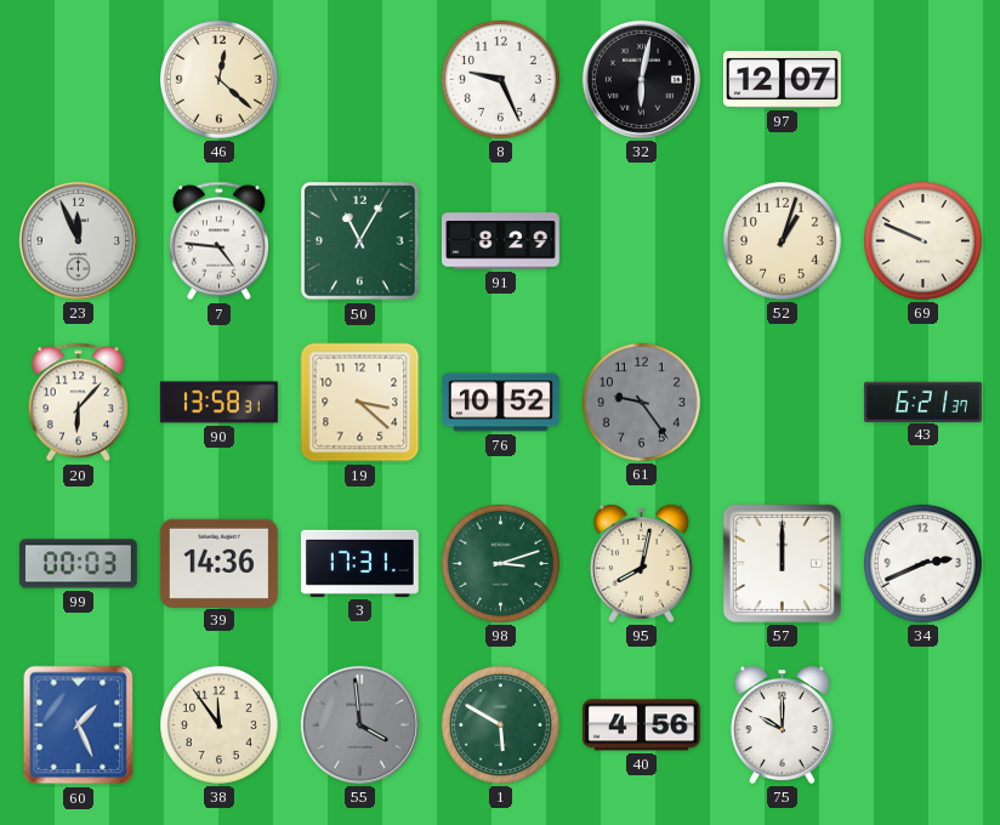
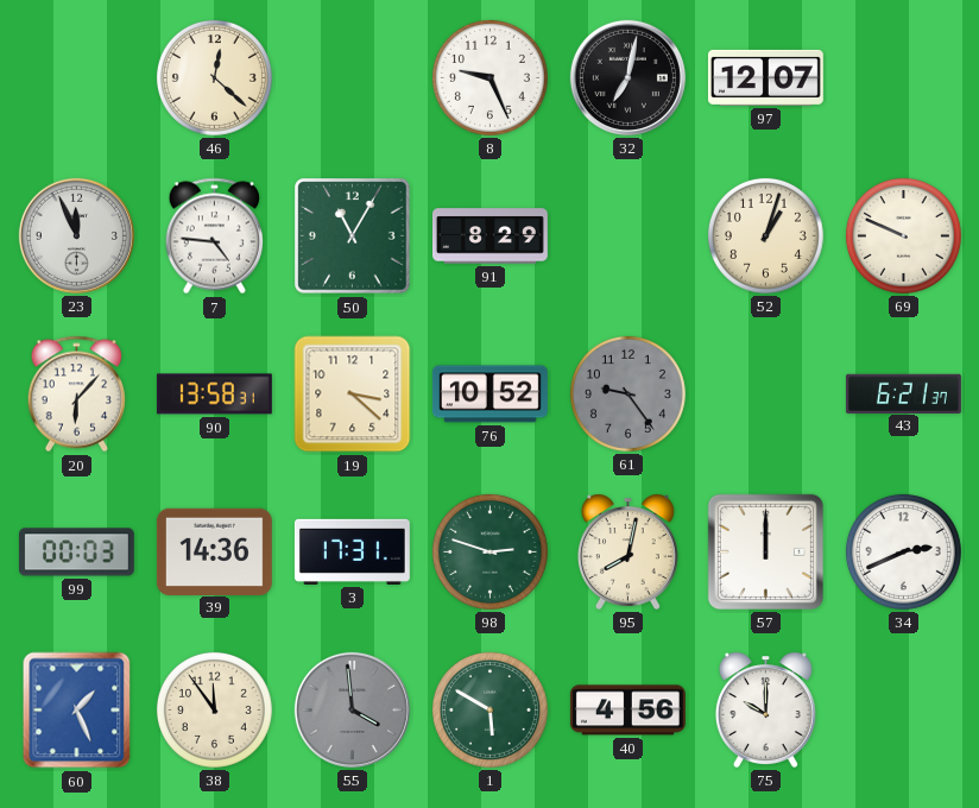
32: 6:02 -> 7:02 (627, 77)
98: 3:12 -> 2:48 (489, 551)
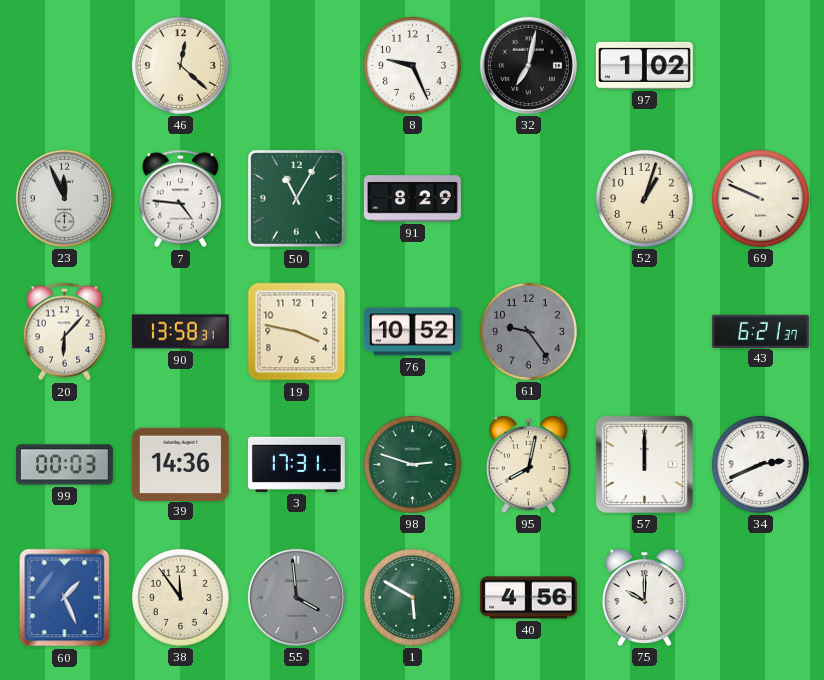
97: 12:07 -> 1:02 (644, 65)
19: 3:22 -> 3:47 (297, 332)
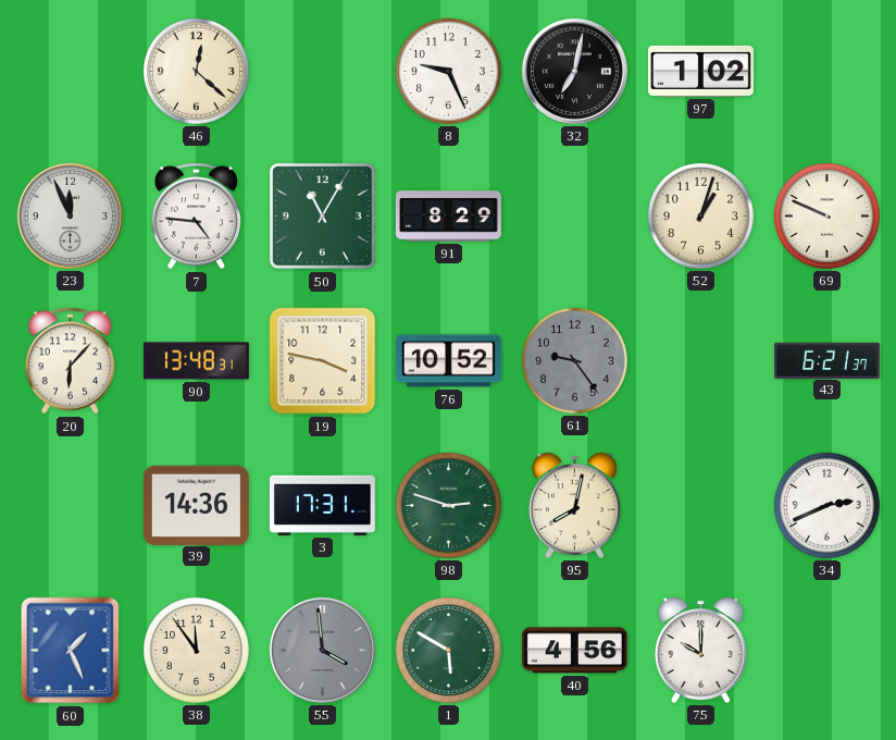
90: 13:58 -> 13:48 (196, 361)
99: 00:03 -> none (64, 465)
57: 12:00 -> none (644, 464)
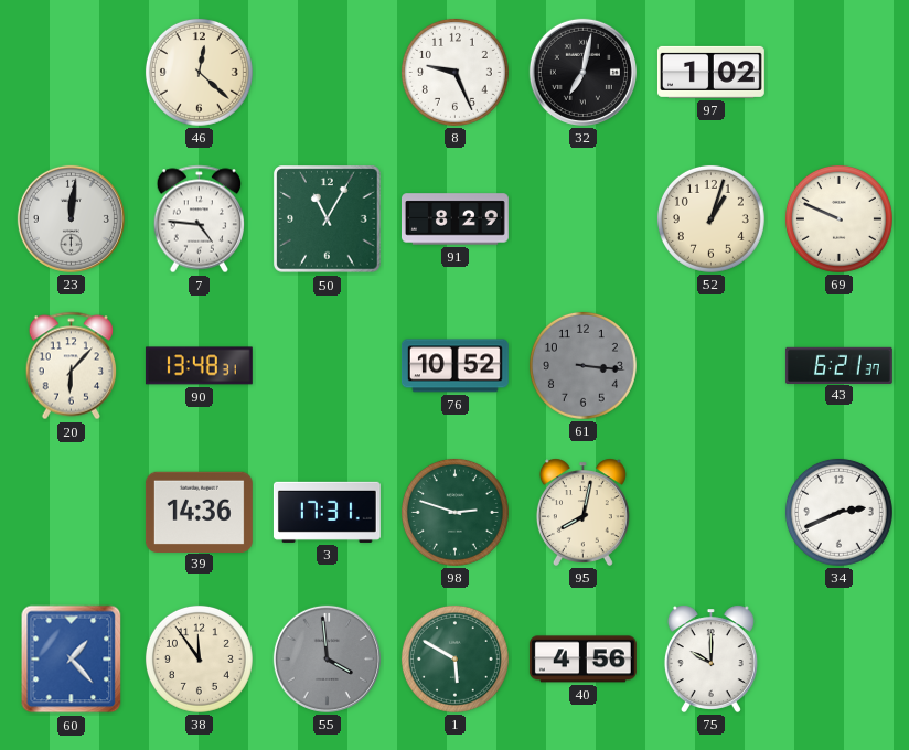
23: 11:56 -> 12:01 (71, 218)
19: 3:47 -> none (323, 361)
61: 9:24 -> 3:16 (582, 365)
60: 1:26 -> 1:23 (72, 660)
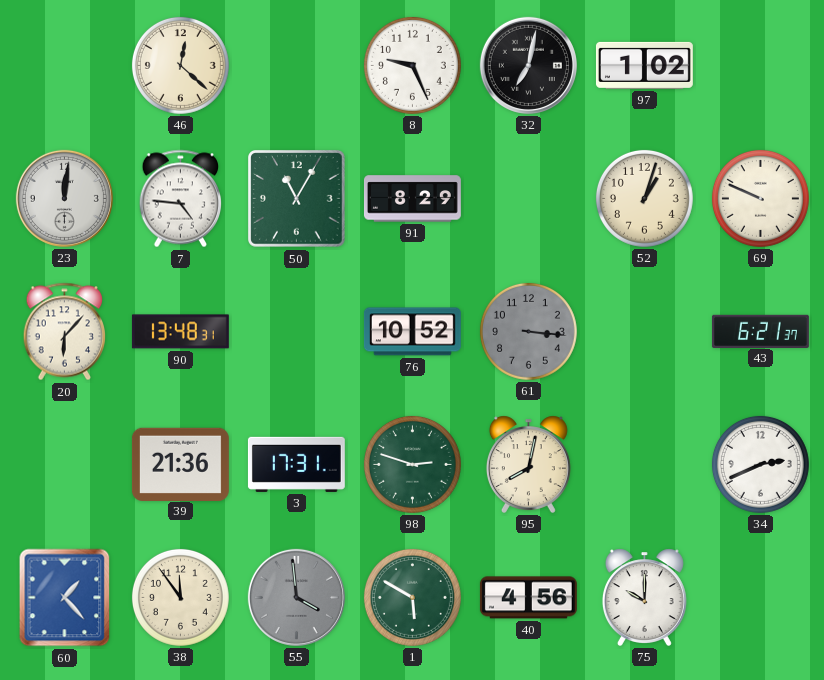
39: 14:36 -> 21:36 (180, 464)
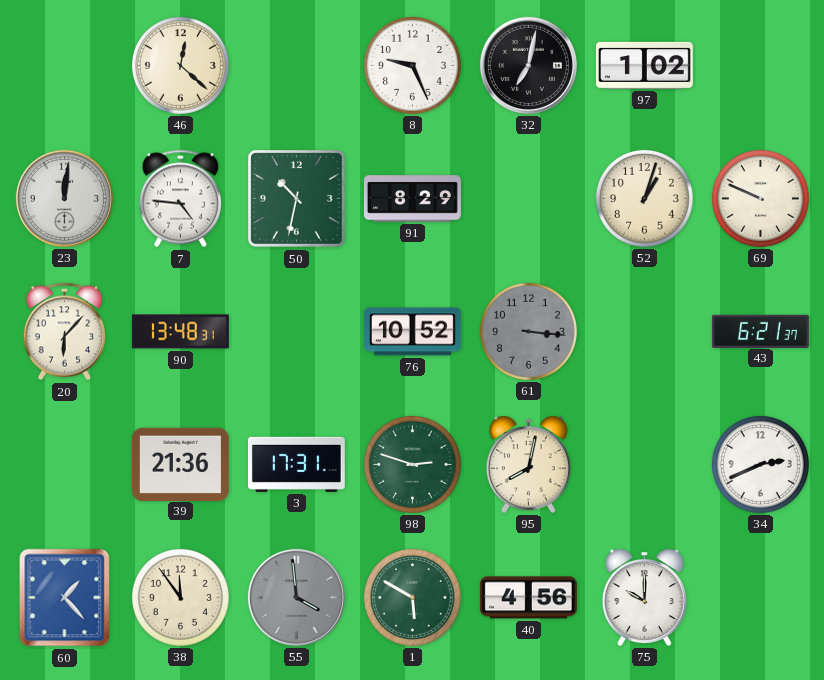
50: 11:05 -> 10:32 (297, 199)
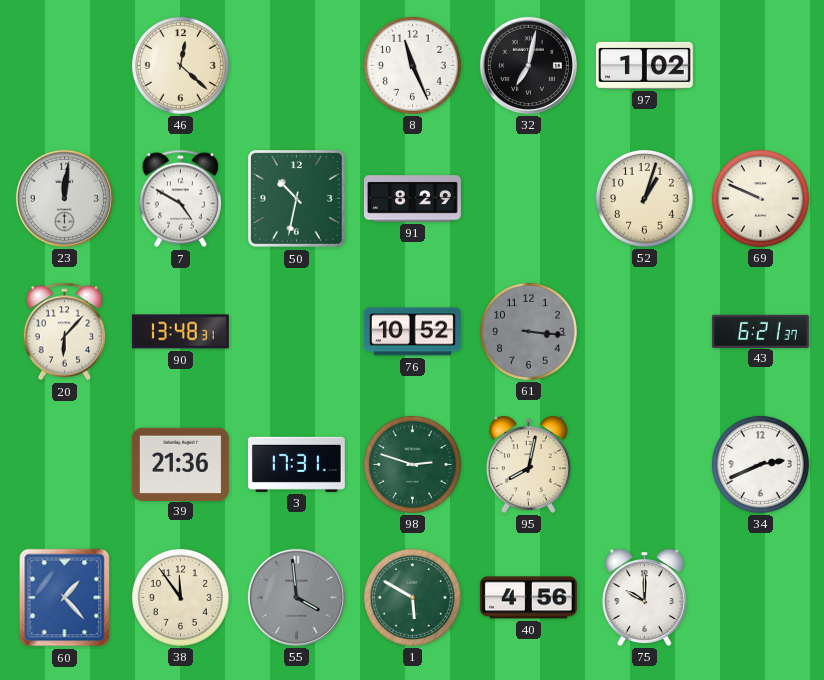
8: 9:26 -> 11:26 (412, 65)
7: 4:46 -> 4:50 (180, 199)
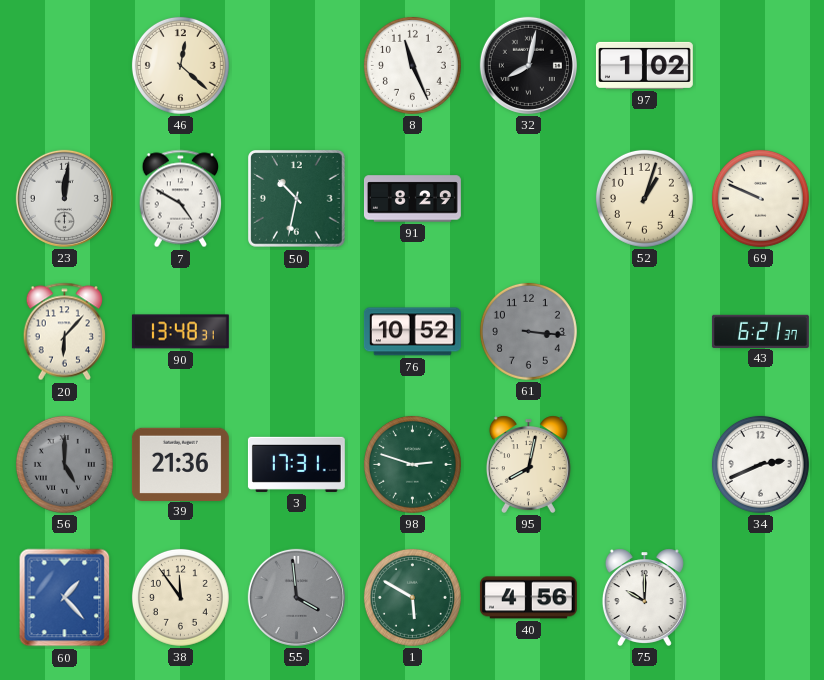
32: 7:02 -> 8:02 (528, 65)
56: none -> 5:00 (64, 464)
